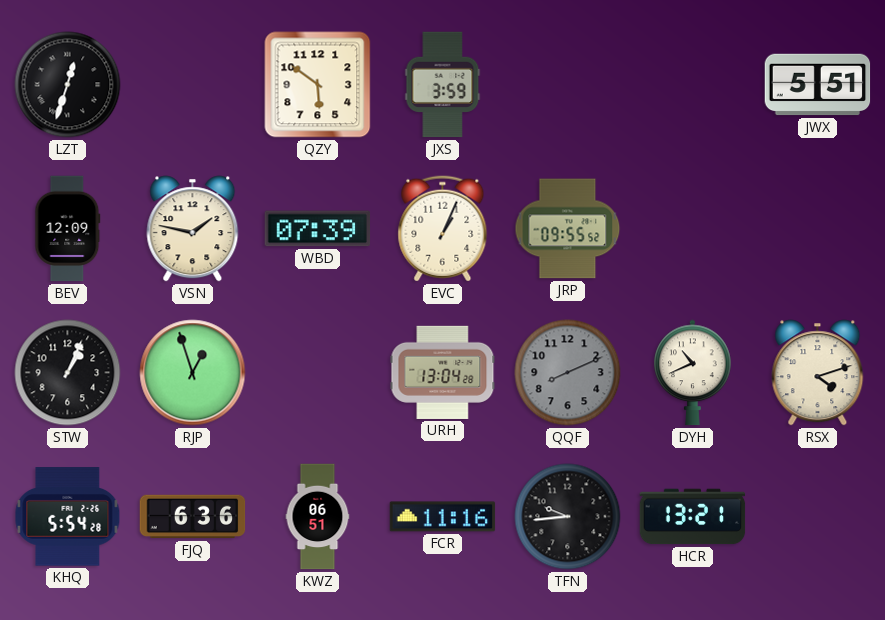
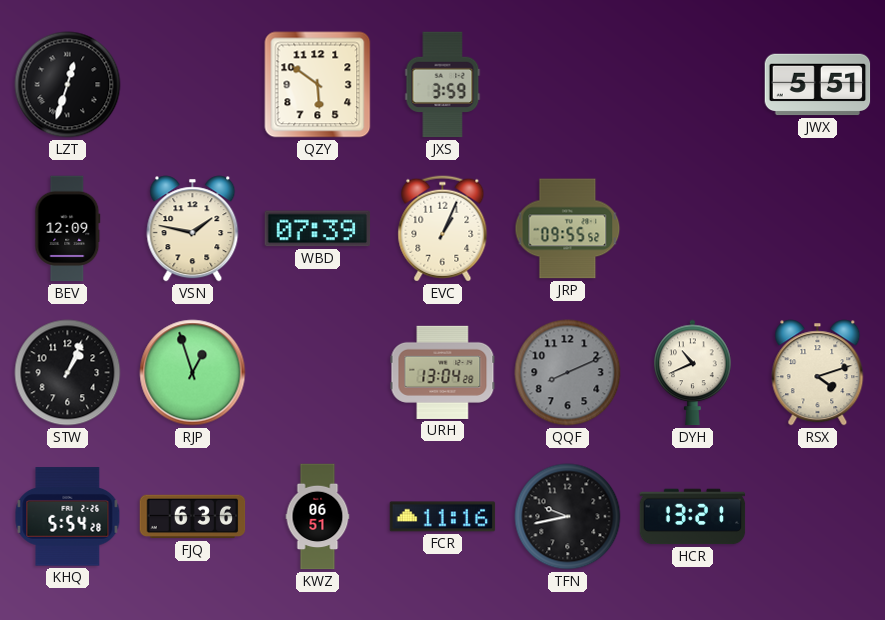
TFN: 9:44 -> 9:43 (568, 517)
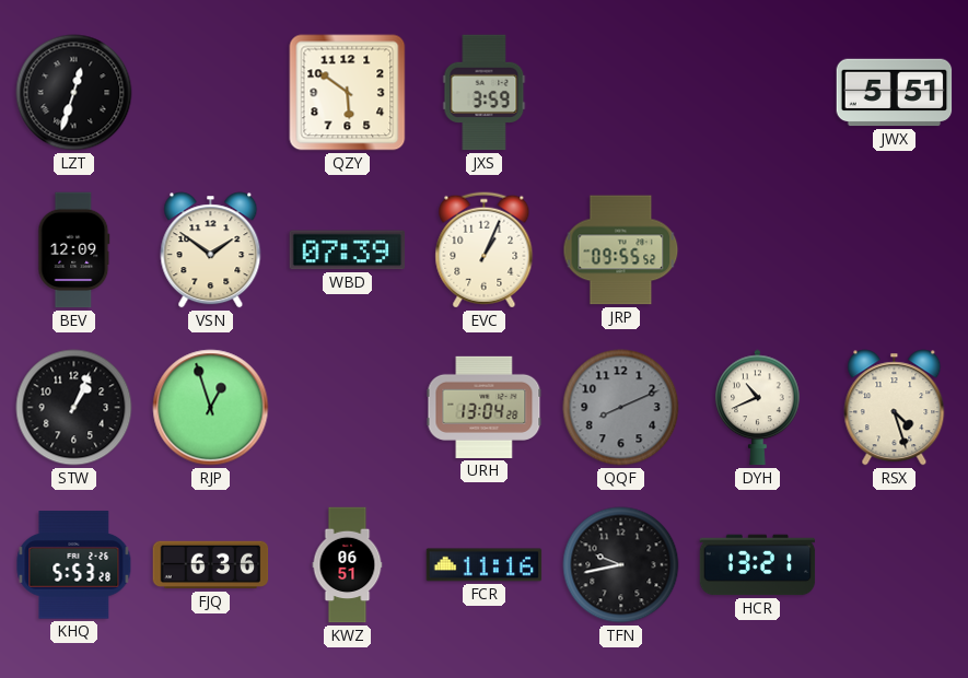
VSN: 1:47 -> 1:51 (211, 250)
RSX: 4:12 -> 4:27 (895, 408)
KHQ: 5:54 -> 5:53 (74, 565)
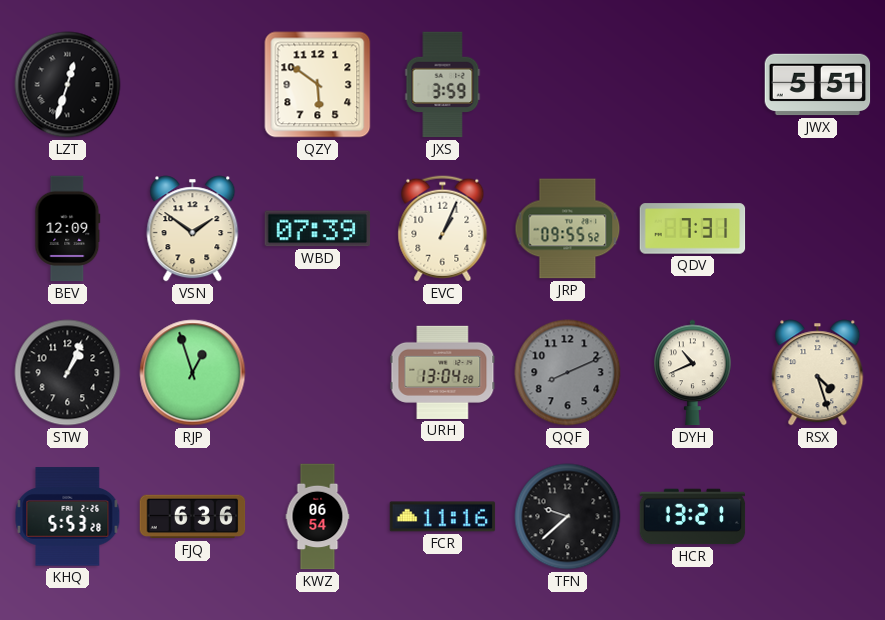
QDV: none -> 7:31 (693, 229)
KWZ: 06:51 -> 06:54 (318, 517)
TFN: 9:43 -> 9:38 (568, 517)
